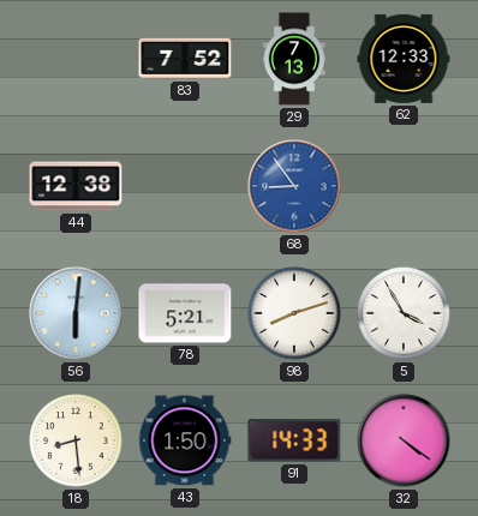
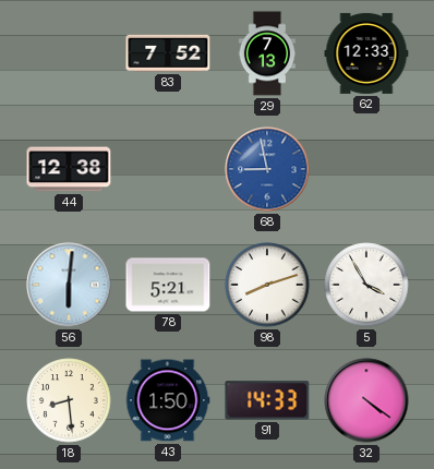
68: 8:54 -> 8:58 (267, 169)
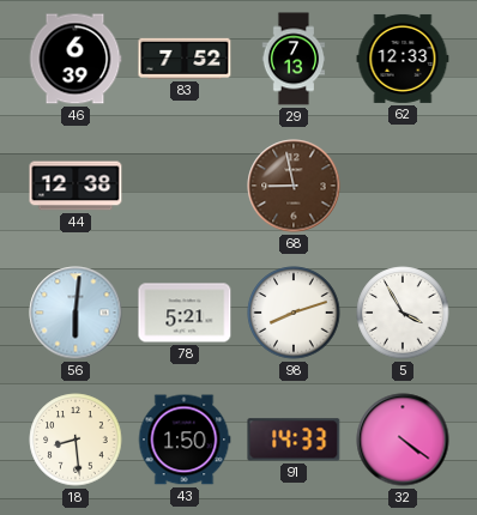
46: none -> 6:39 (76, 59)
68 dial: blue -> brown (294, 186)
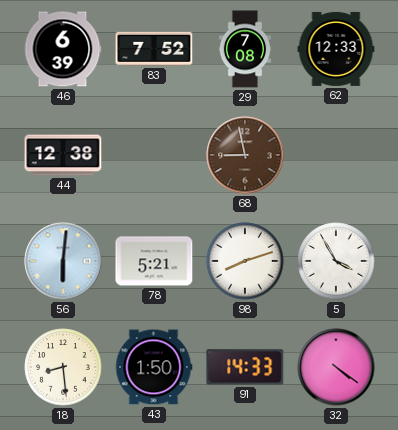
29: 7:13 -> 7:08 (245, 49)
